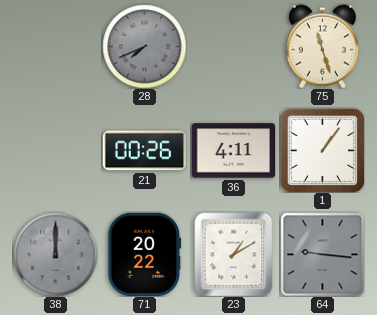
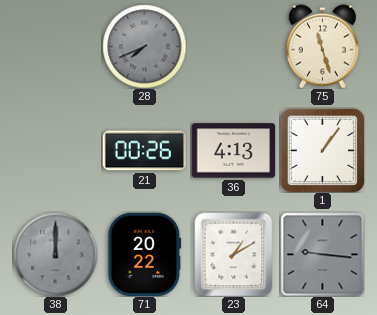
36: 4:11 -> 4:13 (233, 151)
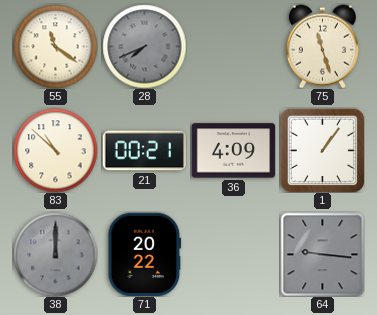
55: none -> 11:21 (55, 46)
83: none -> 10:52 (55, 150)
21: 00:26 -> 00:21 (144, 151)
36: 4:13 -> 4:09 (233, 151)
23: 1:10 -> none (234, 254)
